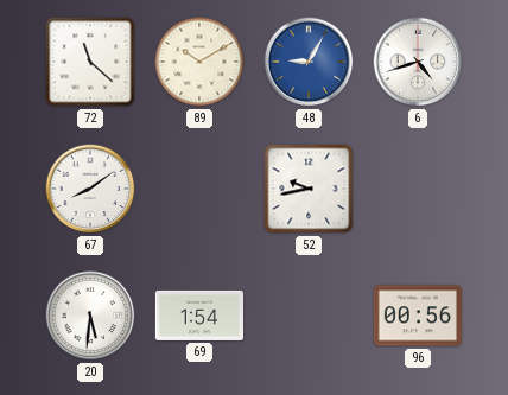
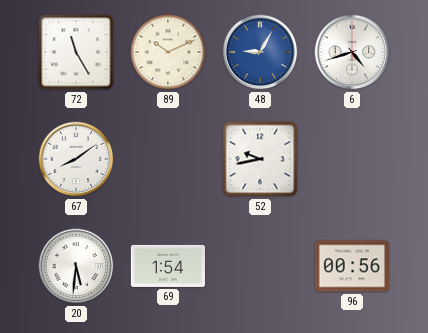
72: 11:22 -> 11:25 (76, 52)
89: 10:10 -> 10:11 (168, 52)
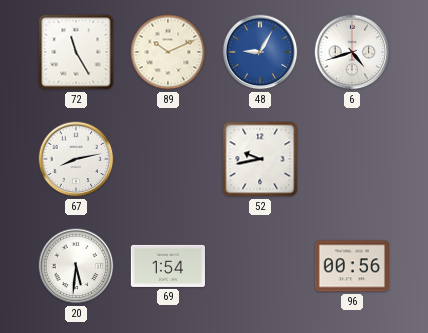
67: 8:09 -> 8:13 (76, 159)
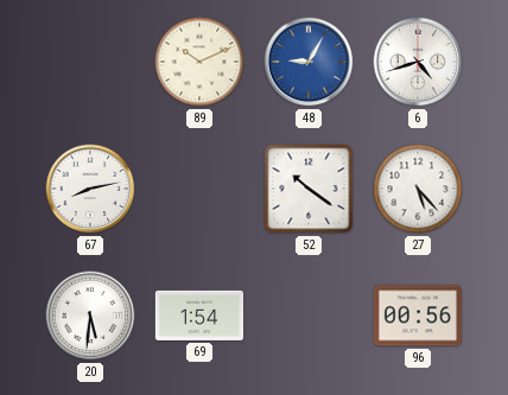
72: 11:25 -> none (76, 52)
52: 9:43 -> 10:21 (309, 189)
27: none -> 5:23 (418, 189)
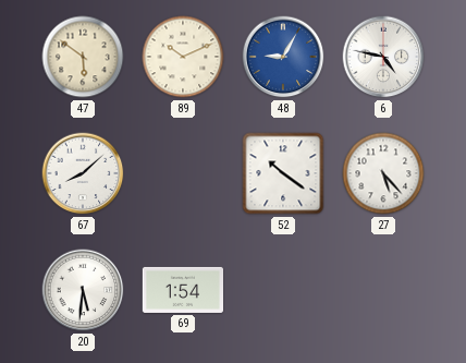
47: none -> 5:51 (83, 57)
6: 4:42 -> 4:47 (383, 57)
67: 8:13 -> 8:08 (83, 173)
96: 00:56 -> none (417, 316)
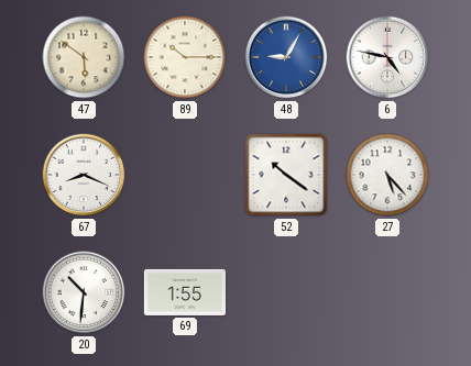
89: 10:11 -> 10:15 (185, 57)
67: 8:08 -> 8:19 (84, 175)
20: 5:31 -> 10:31 (84, 292)
69: 1:54 -> 1:55 (184, 292)
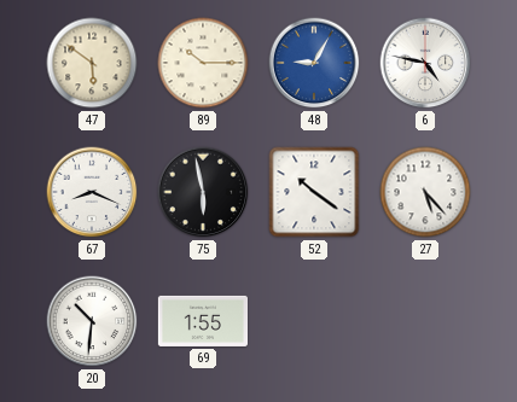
75: none -> 5:58 (203, 192)
